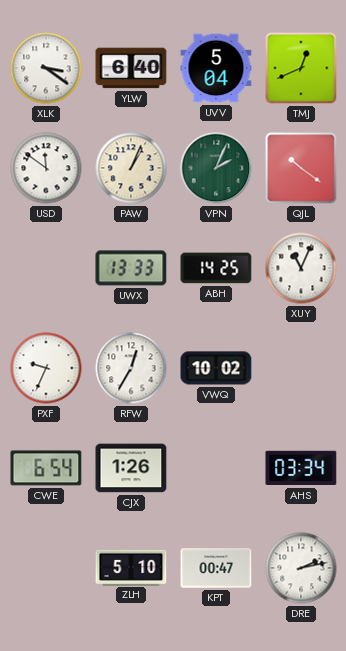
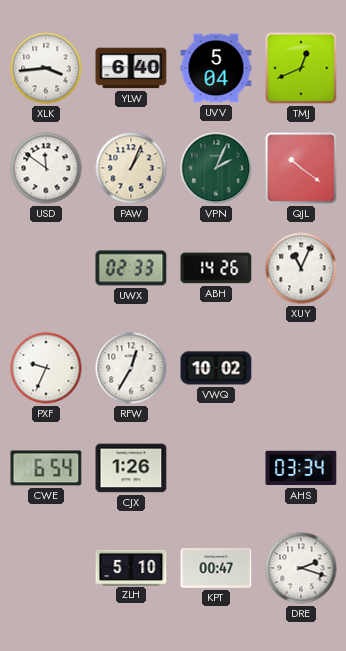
XLK: 3:21 -> 3:44 (46, 68)
UWX: 13:33 -> 02:33 (131, 268)
ABH: 14:25 -> 14:26 (216, 268)
DRE: 2:13 -> 2:18 (301, 568)
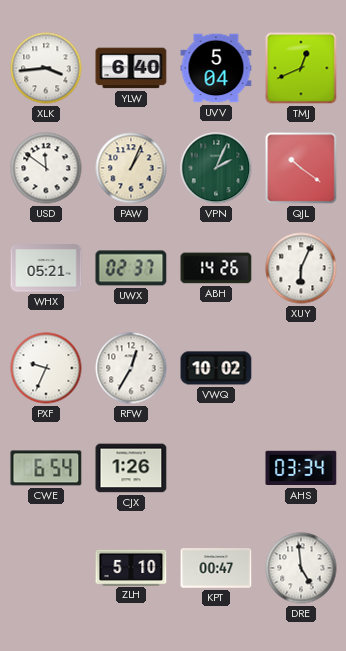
WHX: none -> 05:21 (46, 268)
UWX: 02:33 -> 02:37 (131, 268)
XUY: 11:04 -> 6:04 (301, 268)
DRE: 2:18 -> 4:59 (301, 568)
